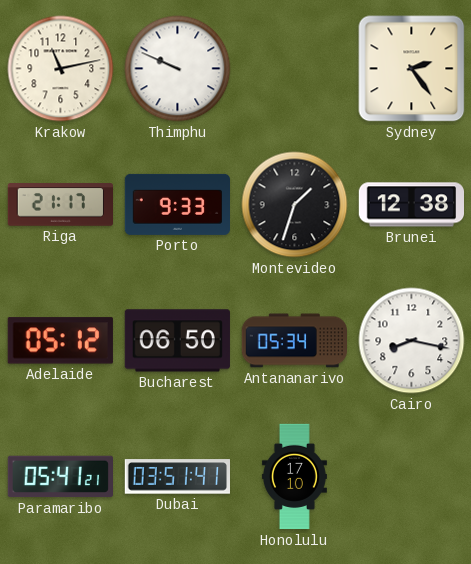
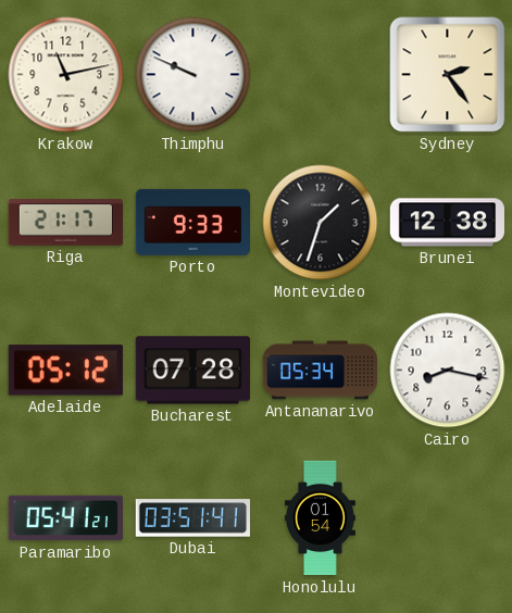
Bucharest: 06:50 -> 07:28 (192, 371)
Honolulu: 17:10 -> 01:54 (320, 518)
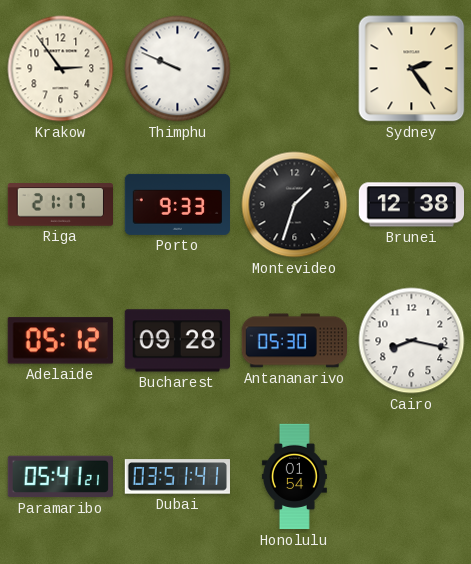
Krakow: 11:13 -> 2:54 (61, 69)
Bucharest: 07:28 -> 09:28 (177, 341)
Antananarivo: 05:34 -> 05:30 (294, 341)
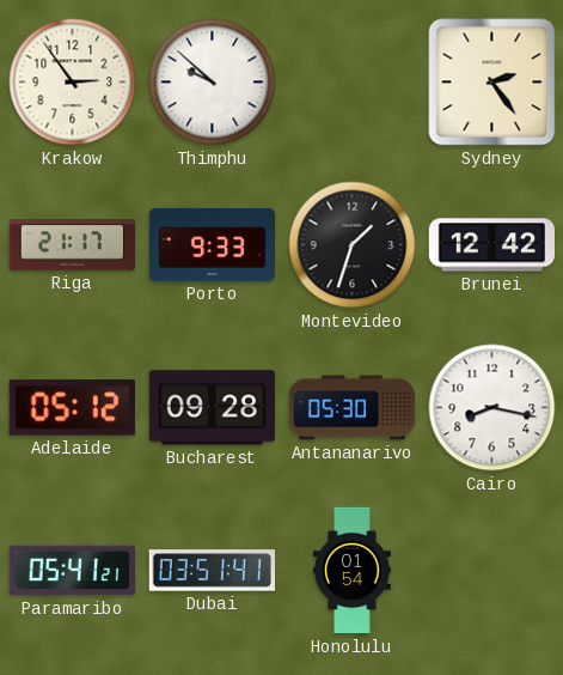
Thimphu: 9:49 -> 9:52 (213, 83)
Brunei: 12:38 -> 12:42 (491, 245)
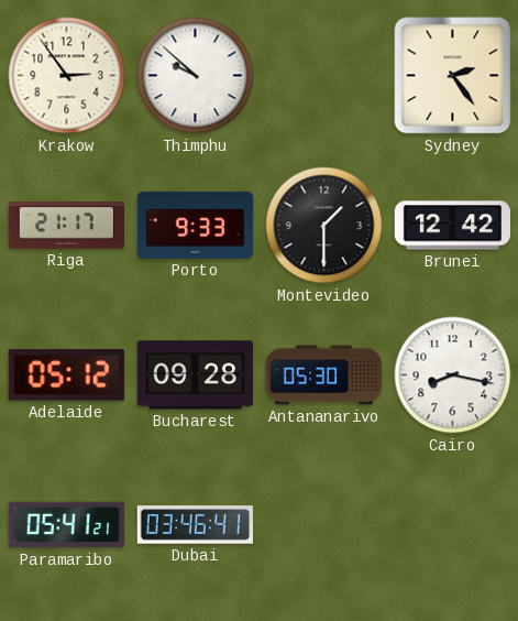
Montevideo: 1:33 -> 1:30 (324, 226)
Dubai: 03:51 -> 03:46 (195, 525)
Honolulu: 01:54 -> none (351, 571)
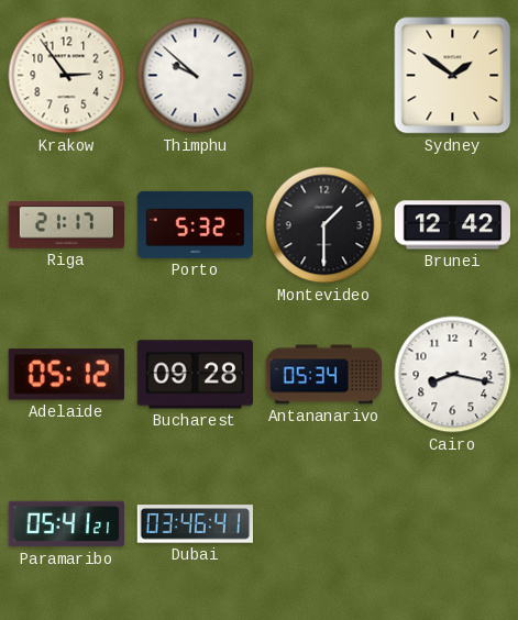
Sydney: 2:24 -> 1:51 (453, 76)
Porto: 9:33 -> 5:32 (195, 224)
Antananarivo: 05:30 -> 05:34 (323, 375)
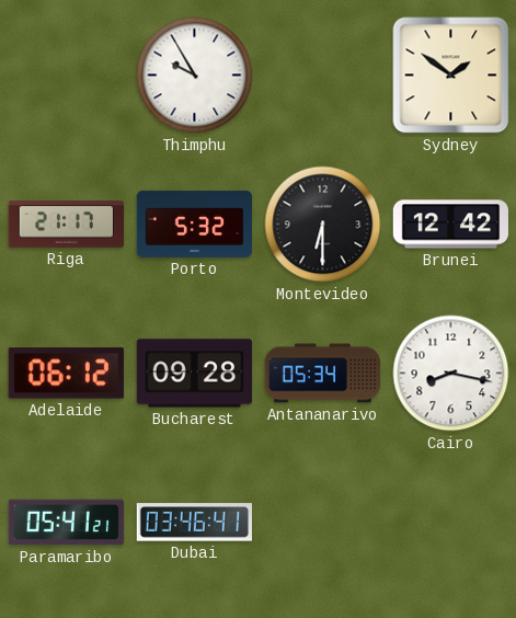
Krakow: 2:54 -> none (67, 76)
Thimphu: 9:52 -> 9:55 (195, 76)
Montevideo: 1:30 -> 6:30 (323, 225)
Adelaide: 05:12 -> 06:12 (66, 374)
